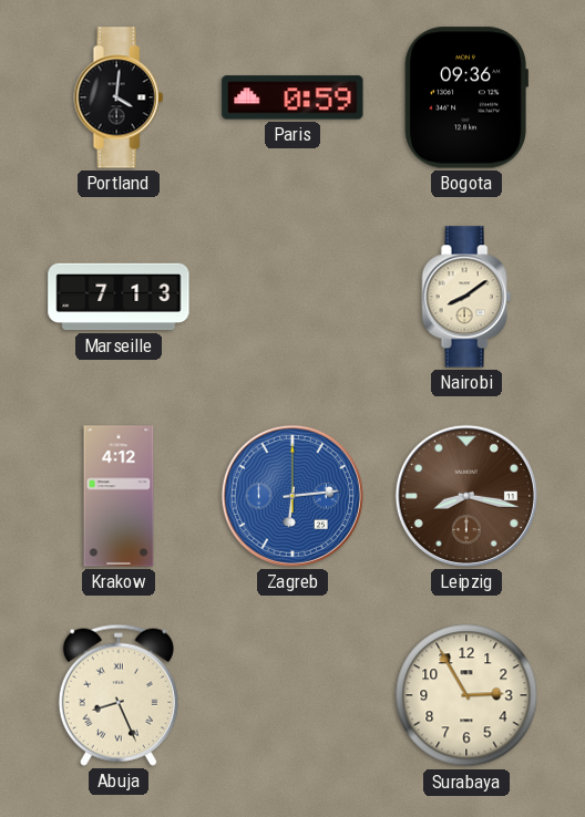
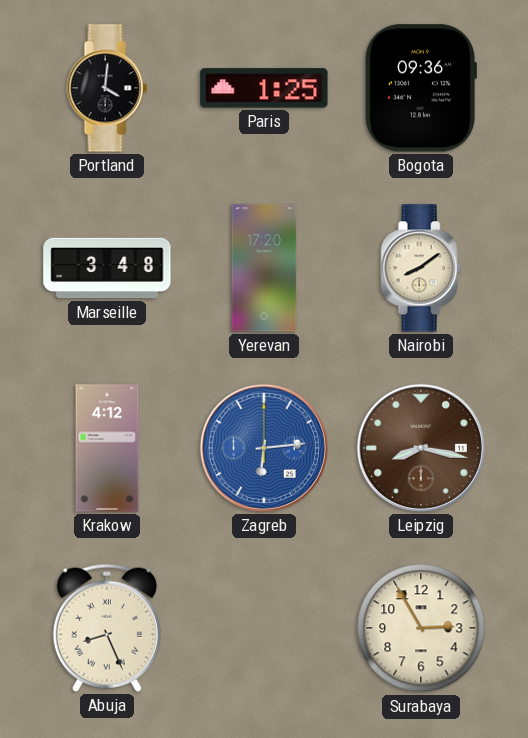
Paris: 0:59 -> 1:25 (264, 88)
Marseille: 7:13 -> 3:48 (107, 268)
Yerevan: none -> 17:20 (264, 268)
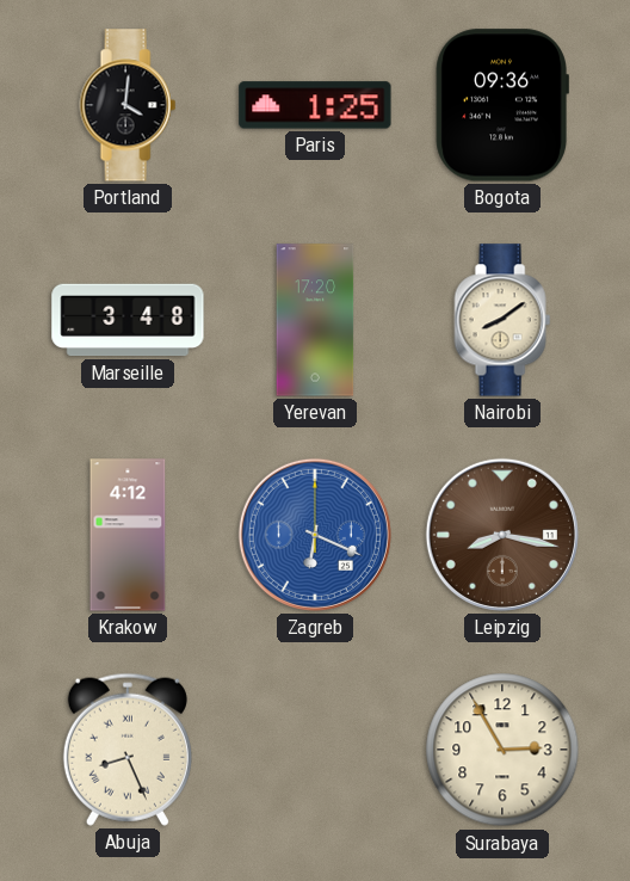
Zagreb: 6:14 -> 6:19 (315, 535)
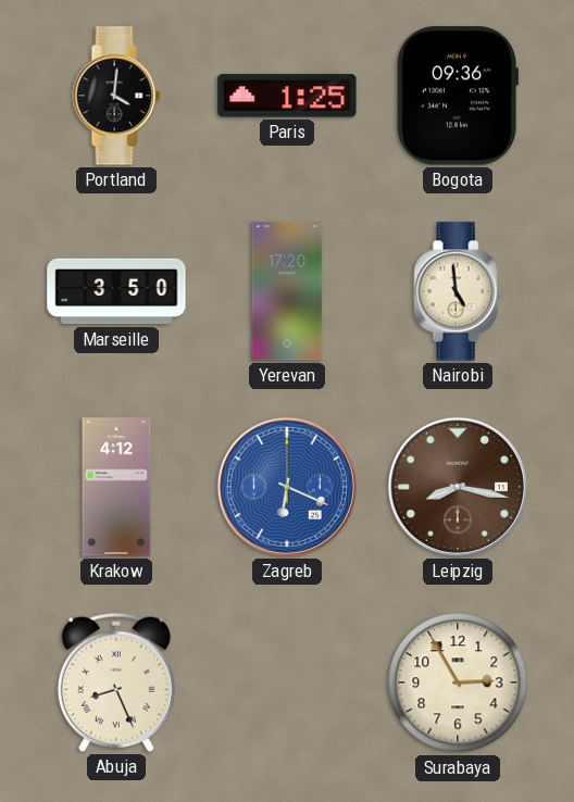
Marseille: 3:48 -> 3:50 (116, 291)
Nairobi: 8:09 -> 4:59 (458, 291)
